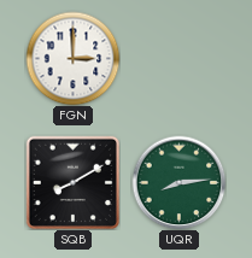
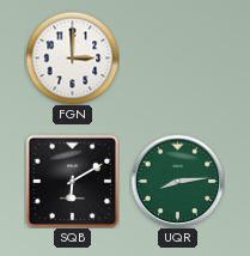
SQB: 8:10 -> 6:10 (72, 181)
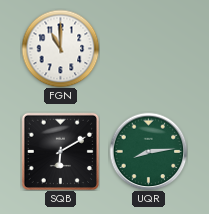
FGN: 3:00 -> 11:00 (60, 48)
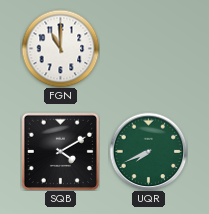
SQB: 6:10 -> 4:10 (60, 151)
UQR: 8:14 -> 7:41 (148, 151)
